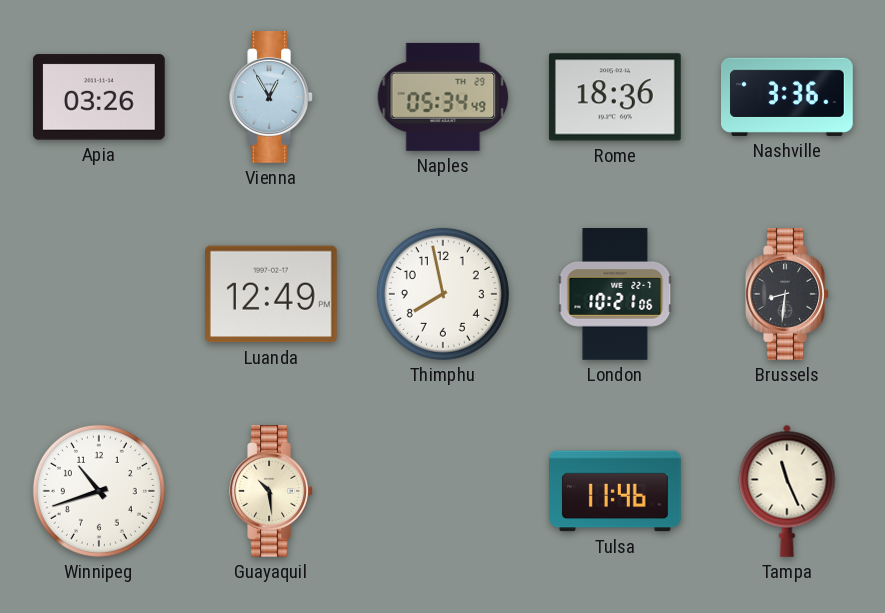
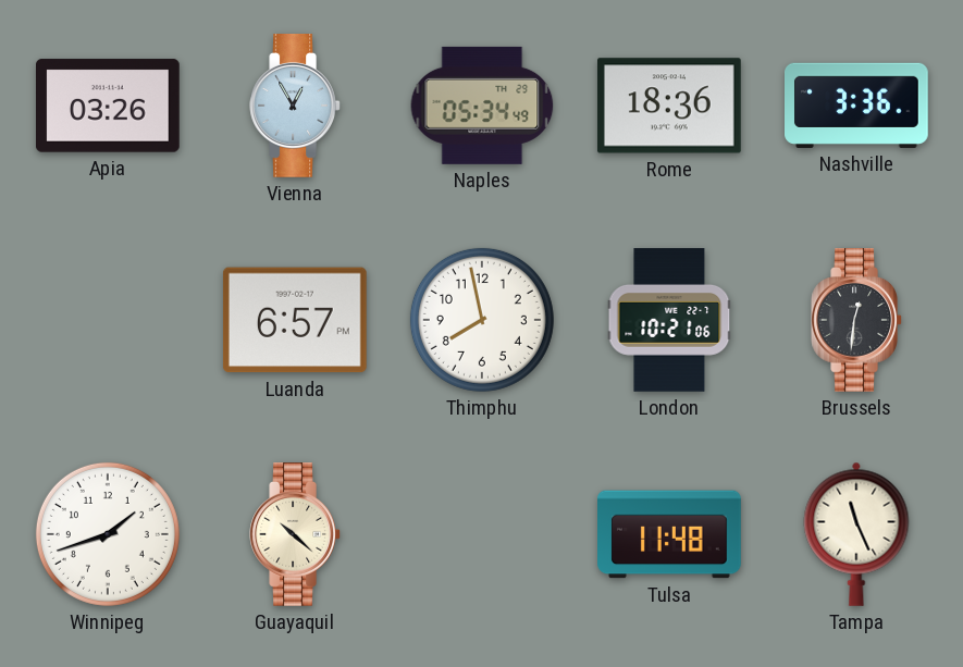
Luanda: 12:49 -> 6:57 (295, 320)
Brussels: 8:31 -> 12:31 (856, 321)
Winnipeg: 10:42 -> 1:42 (108, 534)
Guayaquil: 10:29 -> 10:22 (295, 535)
Tulsa: 11:46 -> 11:48 (670, 534)
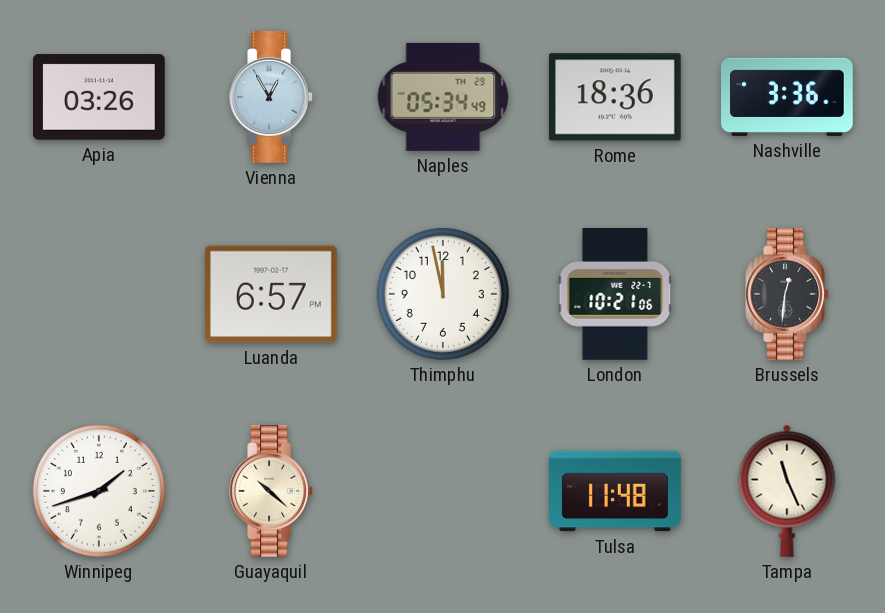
Thimphu: 7:58 -> 11:58 (443, 294)
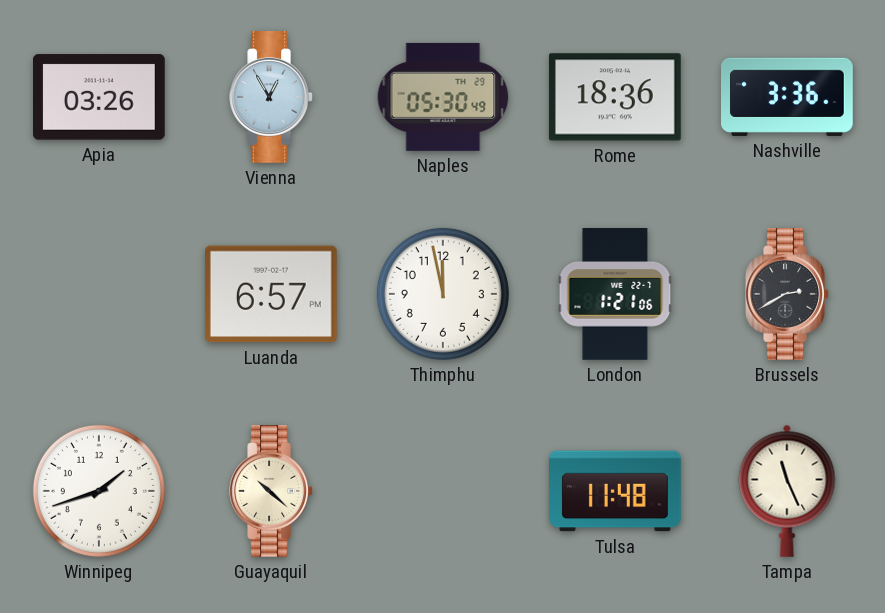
Naples: 05:34 -> 05:30 (443, 97)
London: 10:21 -> 1:21 (615, 295)
Brussels: 12:31 -> 2:40 (787, 295)
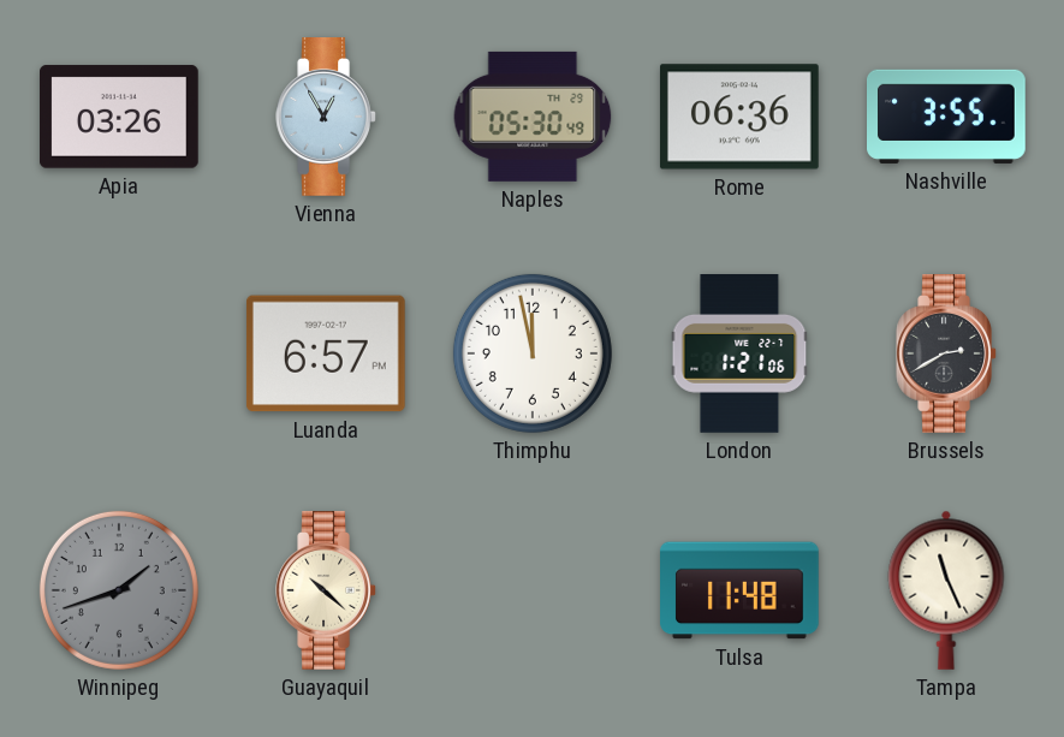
Rome: 18:36 -> 06:36 (739, 117)
Nashville: 3:36 -> 3:55 (947, 117)
Winnipeg dial: white -> grey (119, 590)
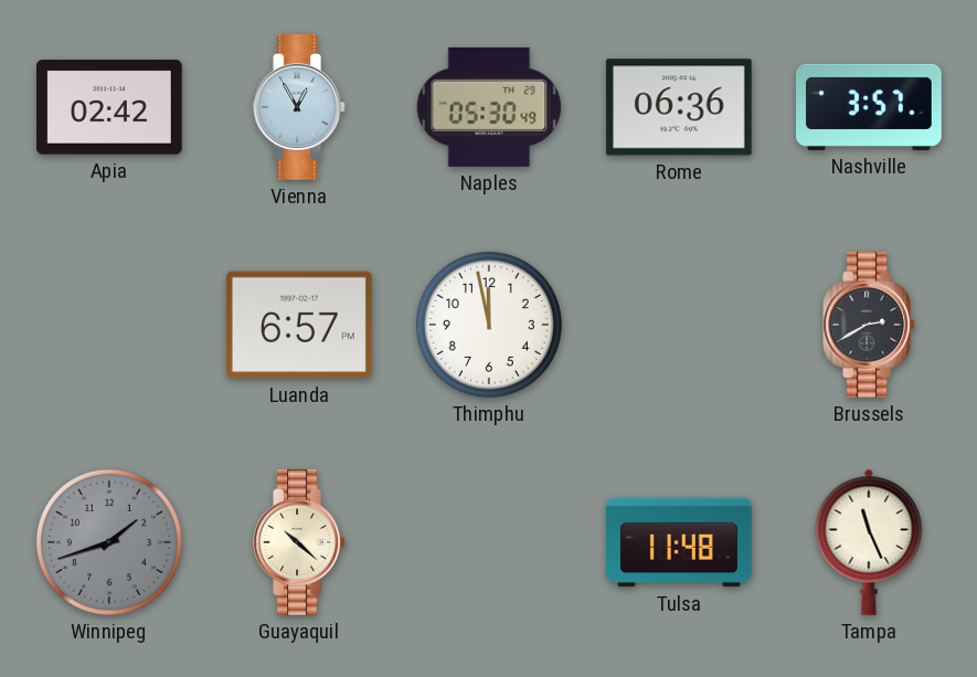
Apia: 03:26 -> 02:42 (110, 107)
Nashville: 3:55 -> 3:57 (870, 107)
London: 1:21 -> none (739, 355)
